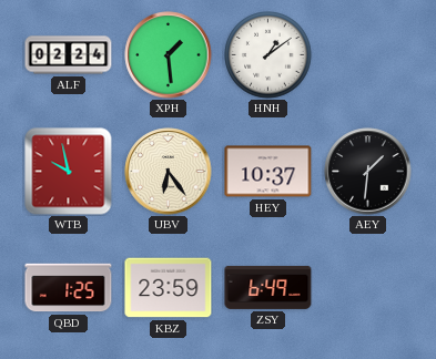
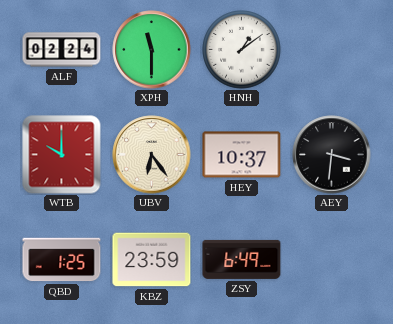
XPH: 1:29 -> 11:30 (152, 50)
WTB: 9:58 -> 10:00 (62, 155)
AEY: 1:31 -> 3:31 (332, 155)
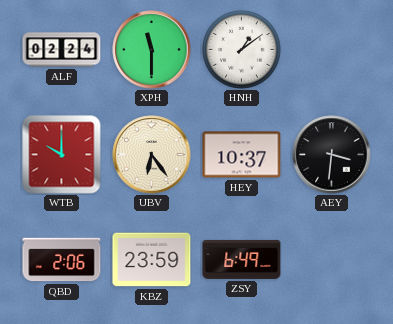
QBD: 1:25 -> 2:06 (62, 260)
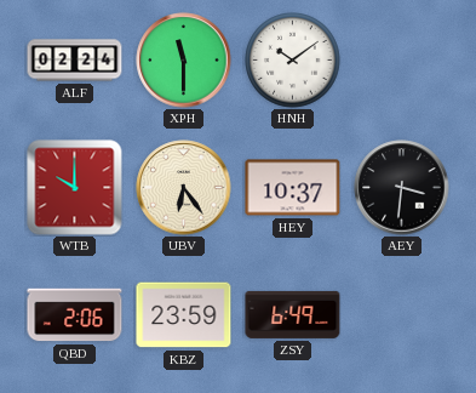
HNH: 1:09 -> 10:09 (293, 61)
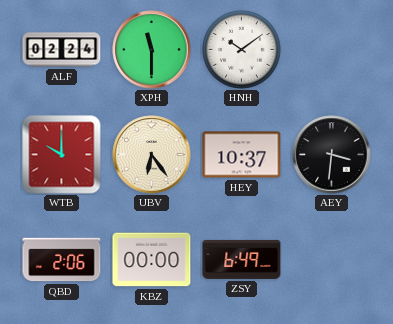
KBZ: 23:59 -> 00:00 (152, 260)
